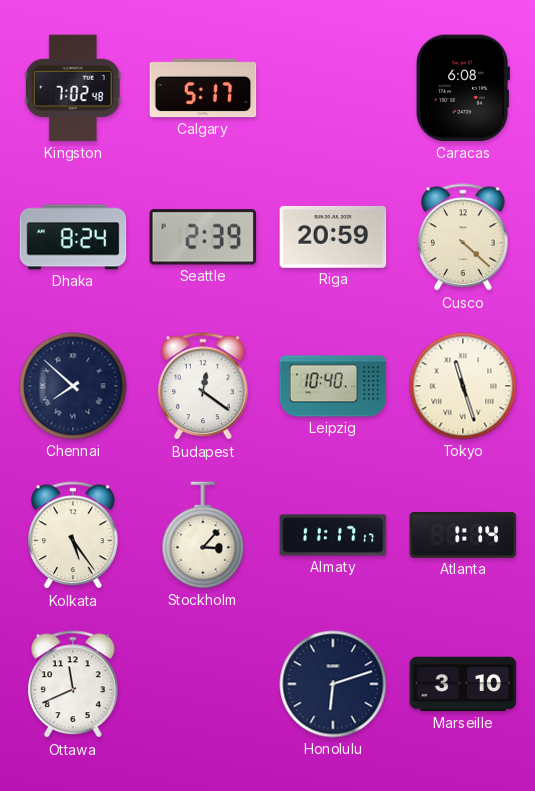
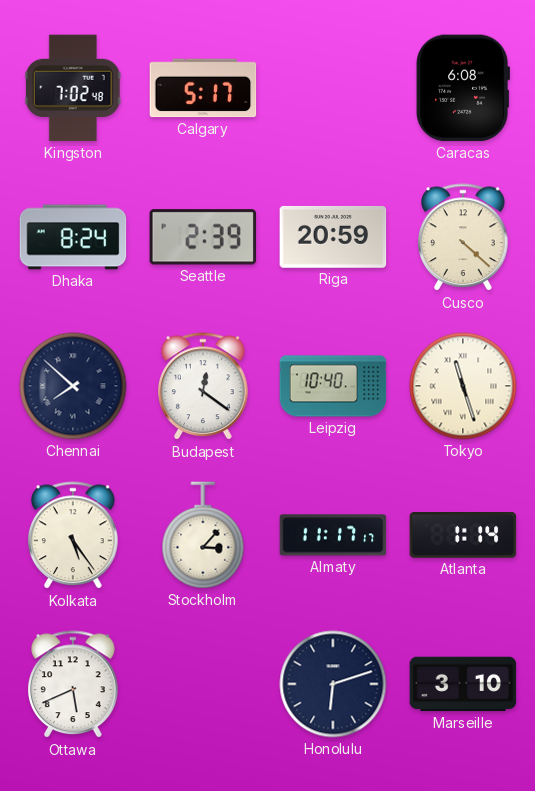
Ottawa: 11:41 -> 5:41 (74, 685)
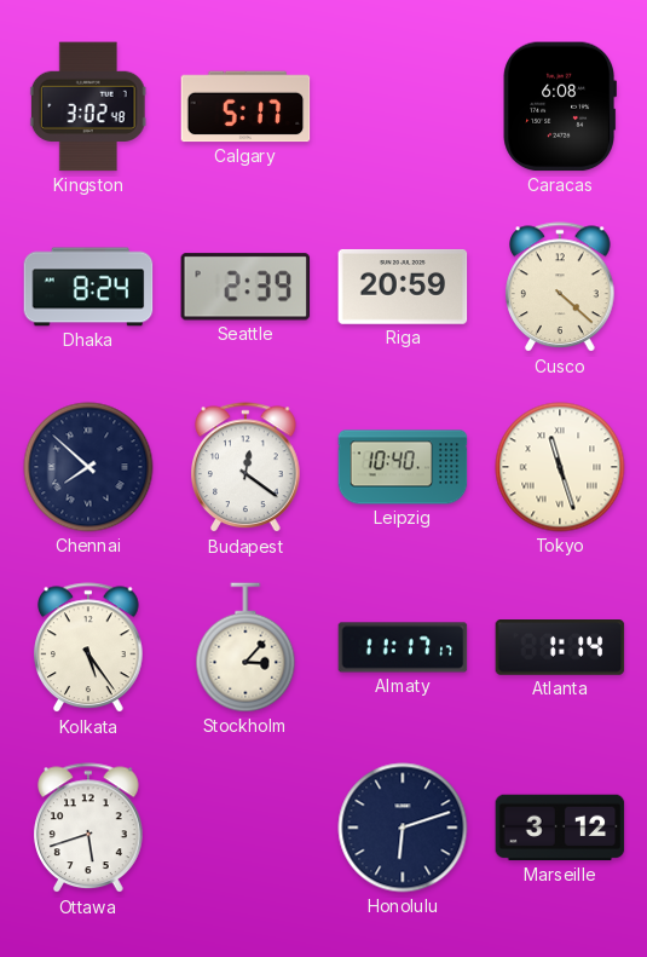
Kingston: 7:02 -> 3:02 (88, 106)
Ottawa: 5:41 -> 5:42 (89, 829)
Marseille: 3:10 -> 3:12 (560, 828)
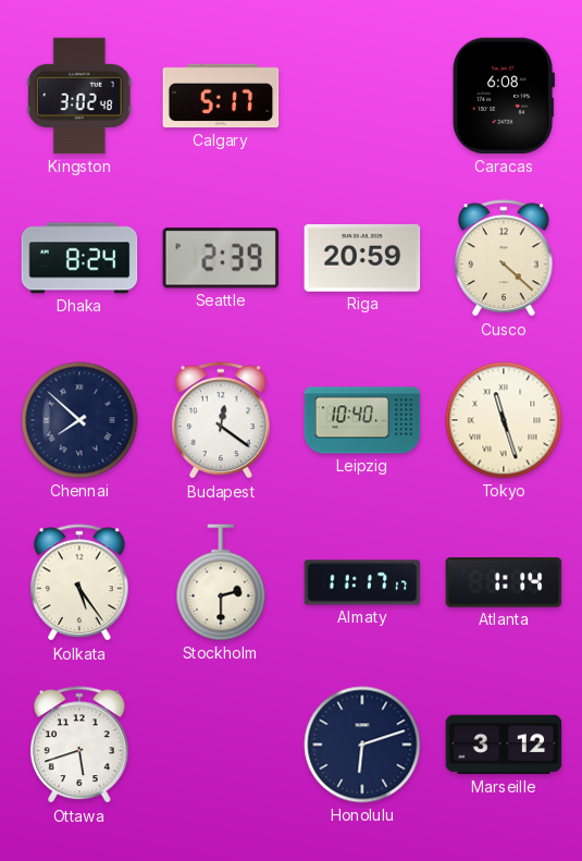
Stockholm: 3:07 -> 2:30 (221, 582)
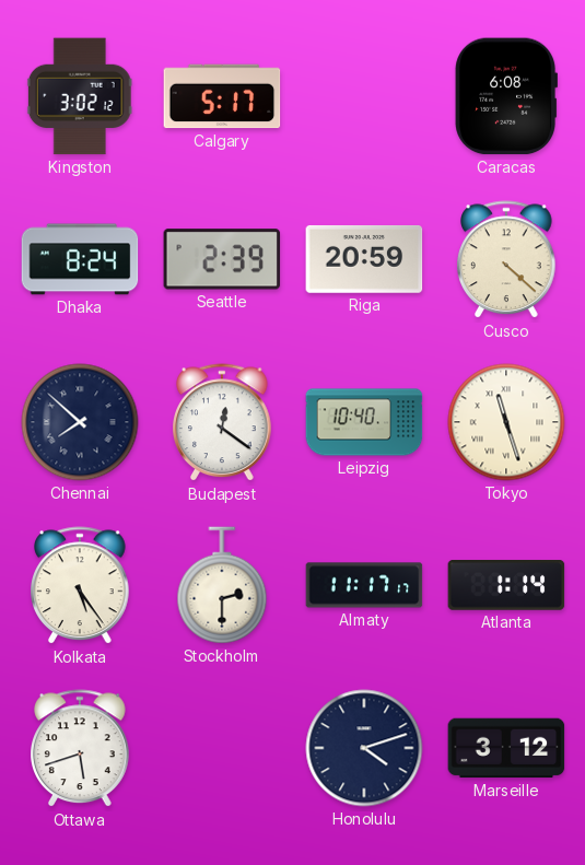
Kingston: 3:02:48 -> 3:02:12 (80, 96)
Honolulu: 6:12 -> 4:12 (364, 748)
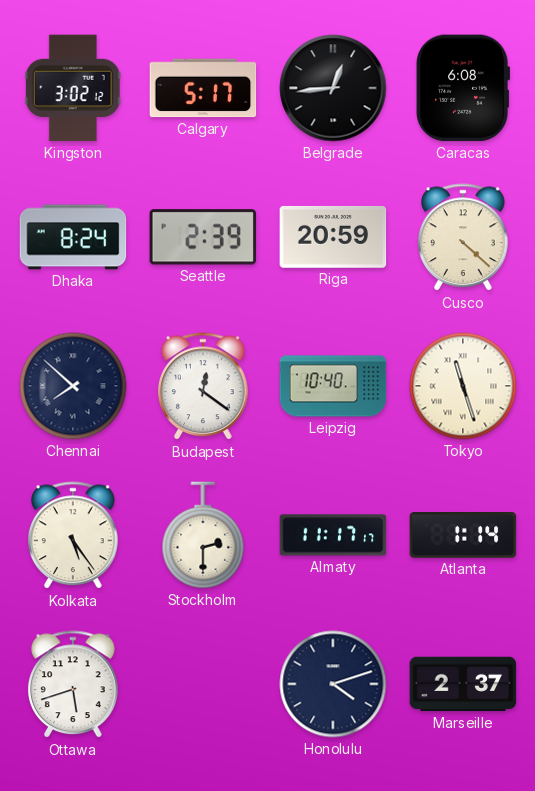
Belgrade: none -> 12:44 (333, 88)
Marseille: 3:12 -> 2:37 (463, 684)
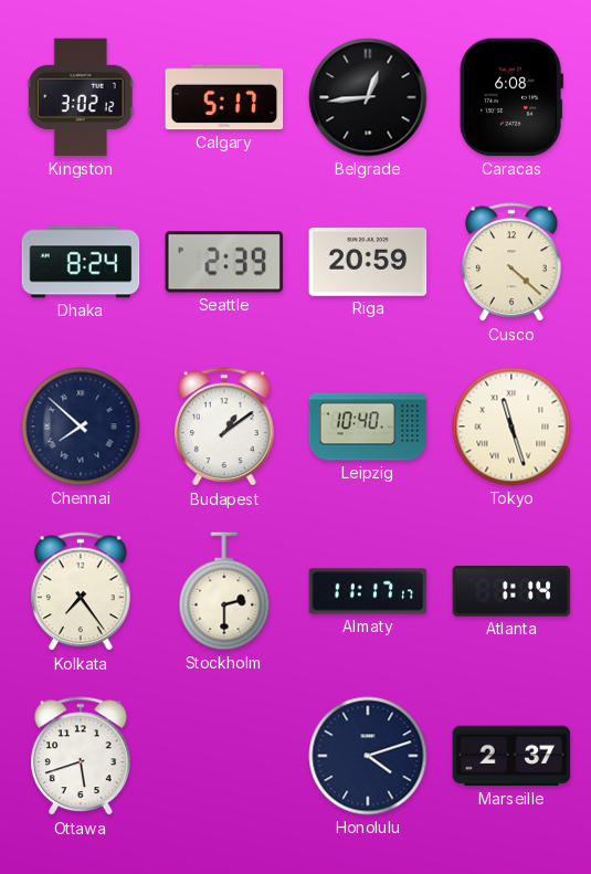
Budapest: 12:21 -> 1:09 (225, 428)
Kolkata: 5:24 -> 7:24 (82, 592)
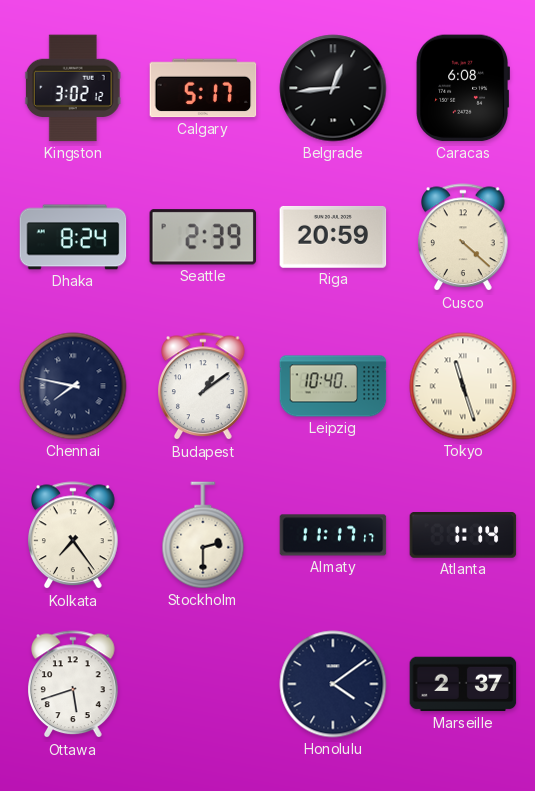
Chennai: 7:52 -> 7:47 (73, 386)
Honolulu: 4:12 -> 4:09 (333, 684)
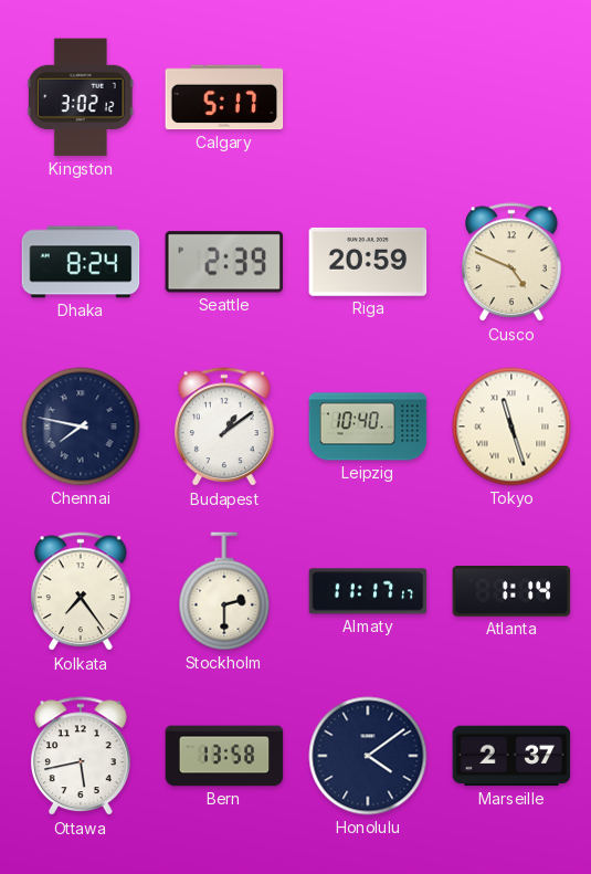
Belgrade: 12:44 -> none (333, 88)
Caracas: 6:08 -> none (462, 88)
Cusco: 4:22 -> 4:49 (513, 263)
Ottawa: 5:42 -> 5:43 (82, 757)
Bern: none -> 13:58 (224, 756)
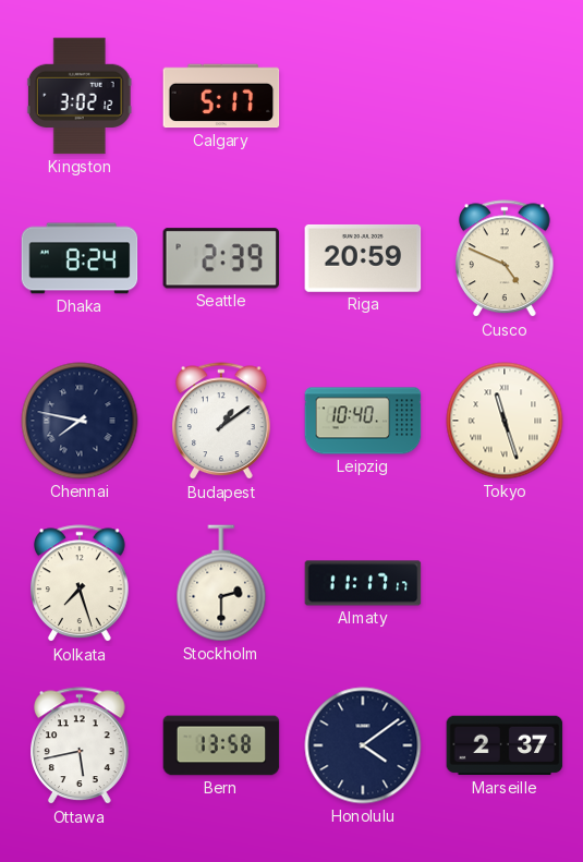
Kolkata: 7:24 -> 7:27 (81, 584)
Atlanta: 1:14 -> none (511, 592)
